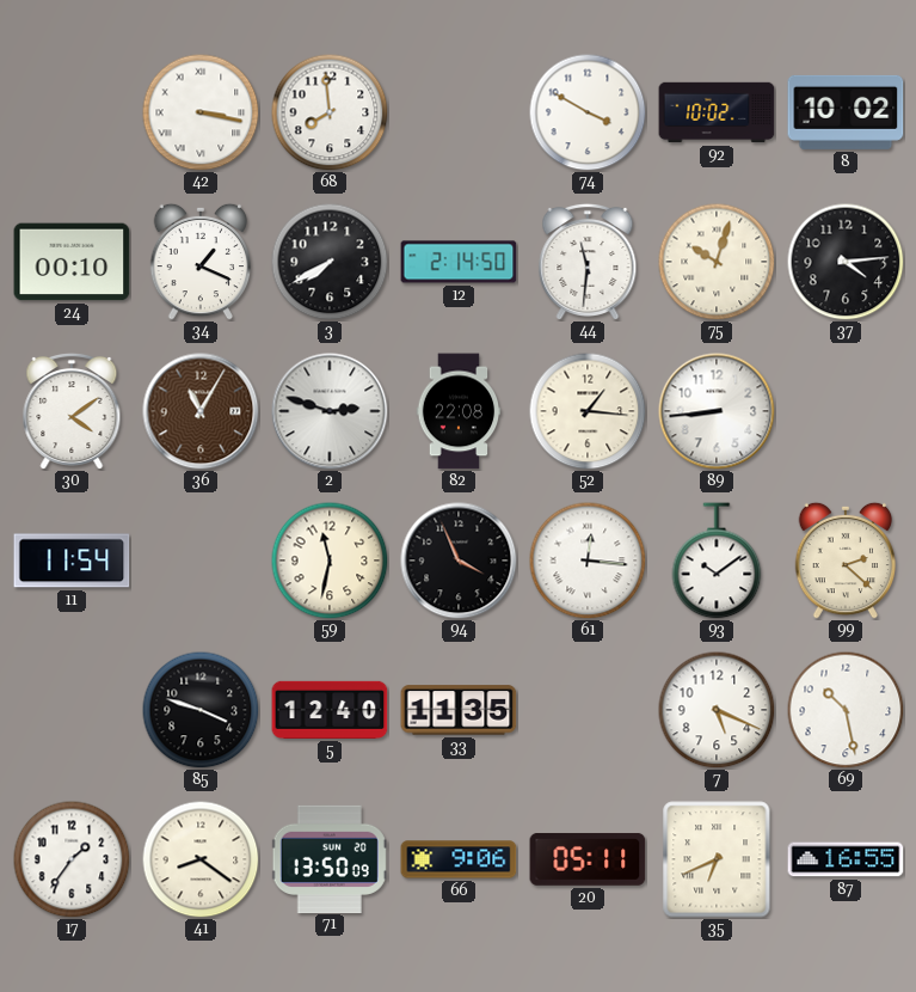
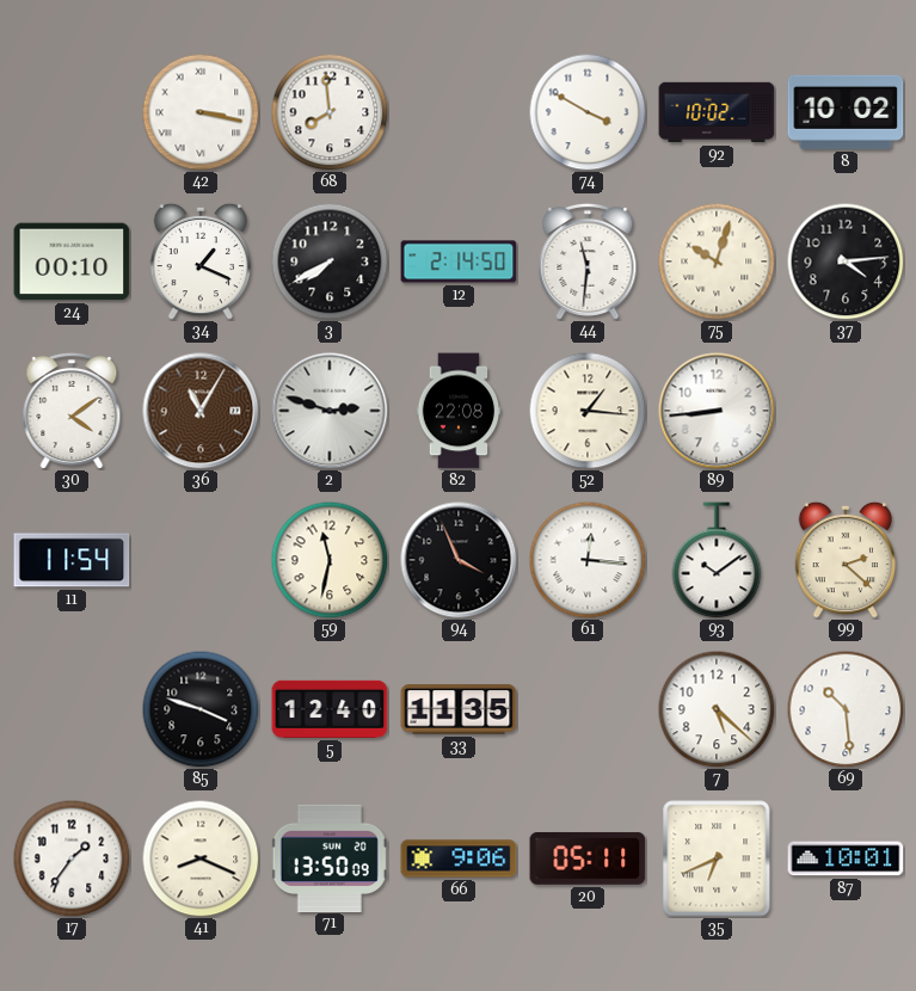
7: 5:19 -> 5:22 (717, 709)
69: 10:28 -> 10:29 (846, 709)
41: 8:21 -> 8:19 (201, 858)
87: 16:55 -> 10:01 (846, 858)
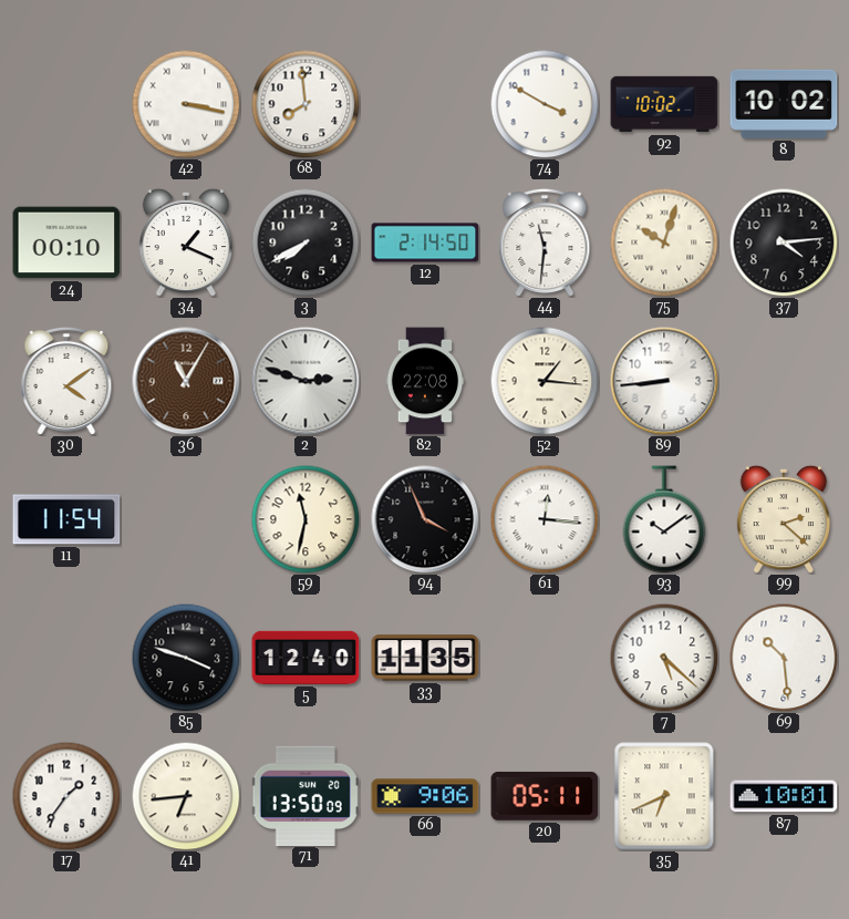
41: 8:19 -> 6:44 (186, 796)
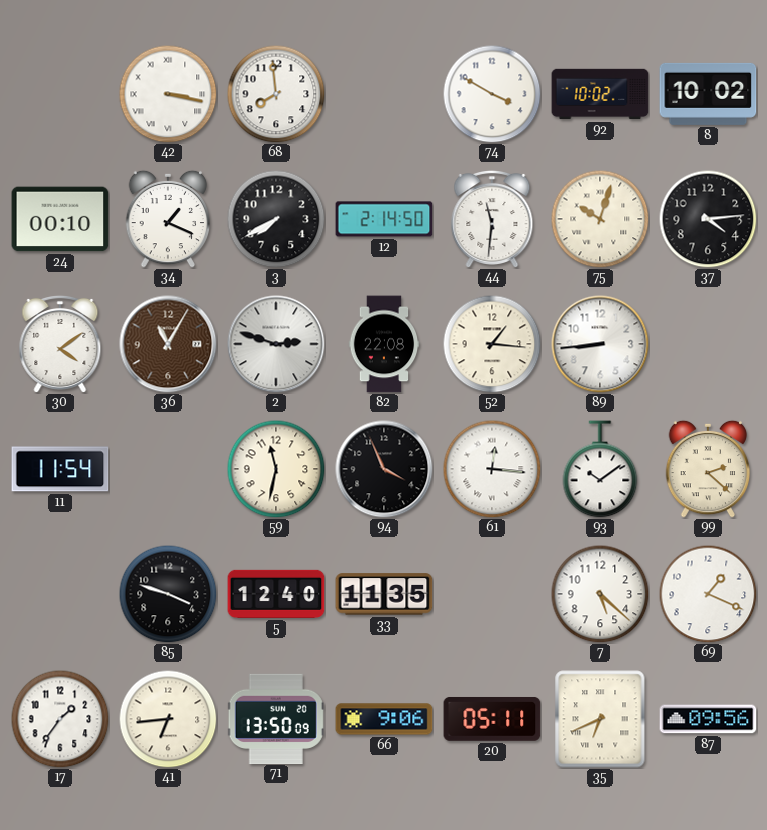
69: 10:29 -> 1:19 (708, 594)
87: 10:01 -> 09:56 (708, 719)
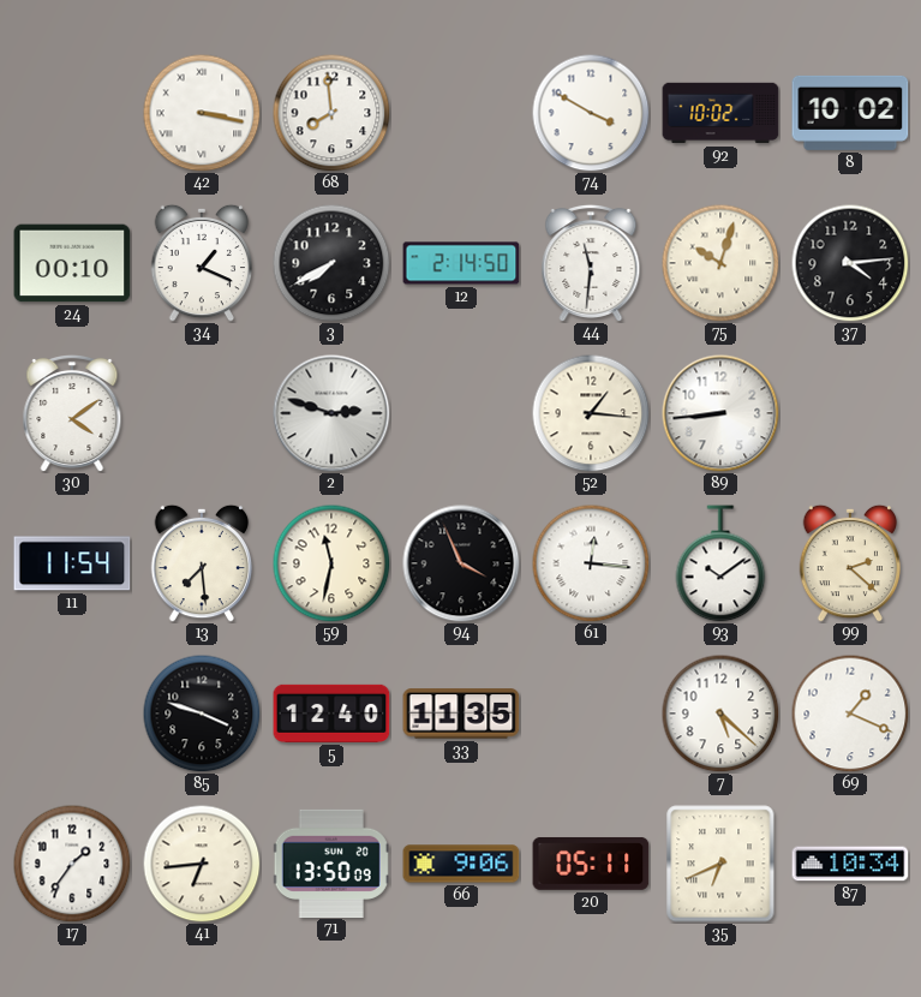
36: 11:05 -> none (168, 344)
82: 22:08 -> none (384, 344)
13: none -> 7:29 (202, 563)
87: 09:56 -> 10:34 (850, 864)
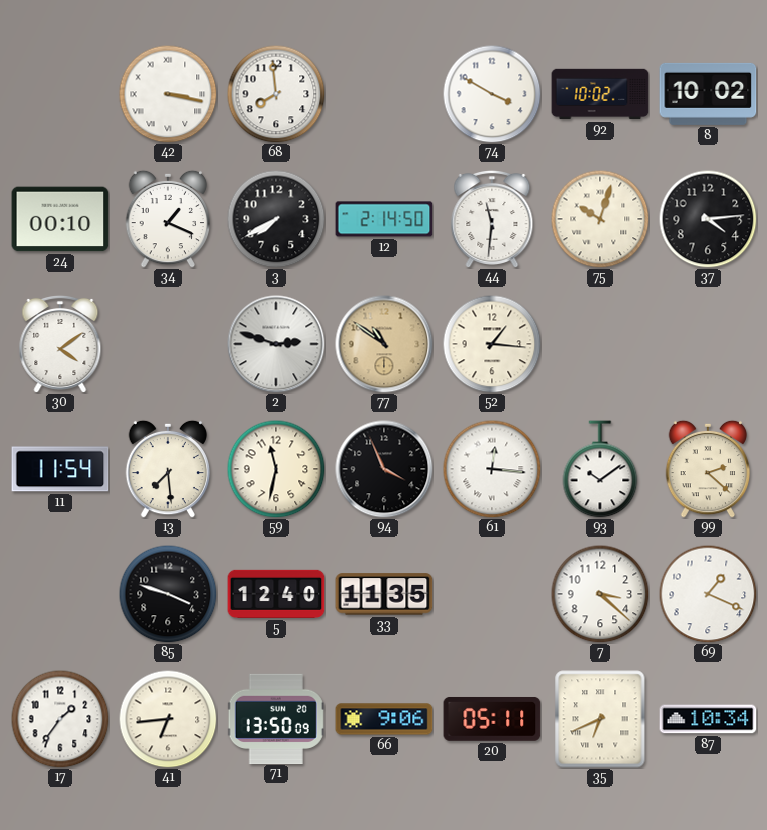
77: none -> 10:51 (384, 344)
89: 8:44 -> none (720, 413)
7: 5:22 -> 3:22 (600, 594)
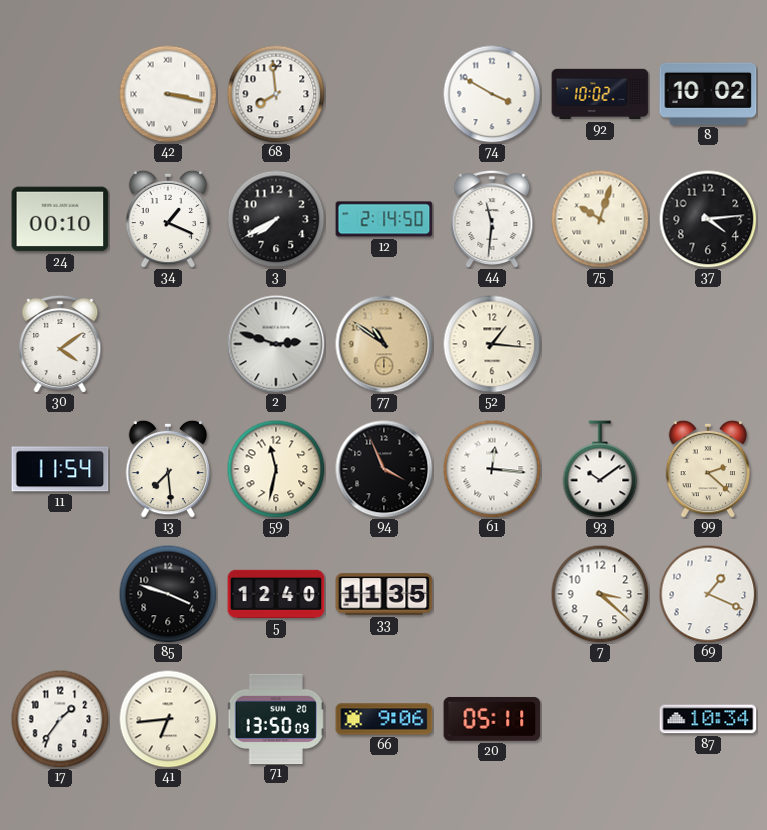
35: 6:41 -> none (600, 719)
